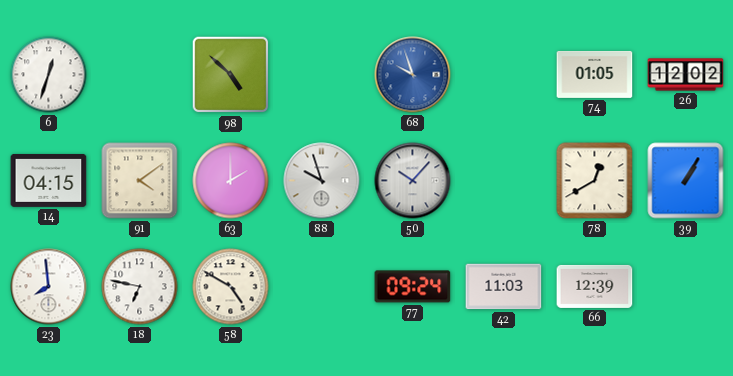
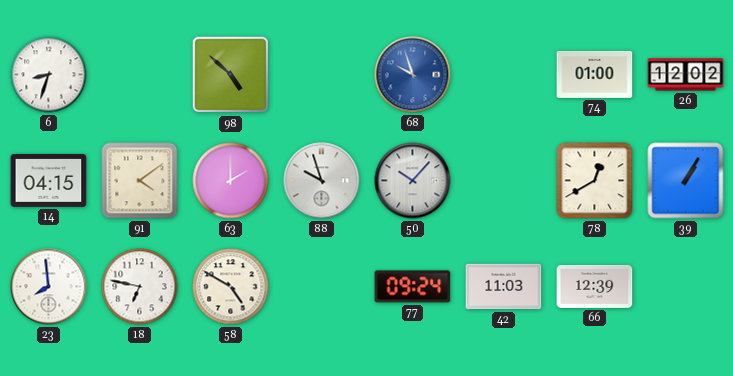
6: 12:33 -> 8:33 (49, 75)
74: 01:05 -> 01:00 (595, 74)
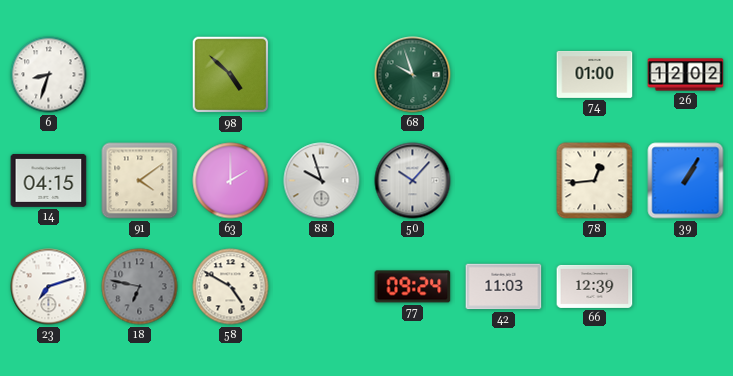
68 dial: blue -> green (413, 75)
78: 12:40 -> 12:44 (595, 181)
23: 7:59 -> 7:12 (49, 287)
18 dial: white -> grey (140, 287)
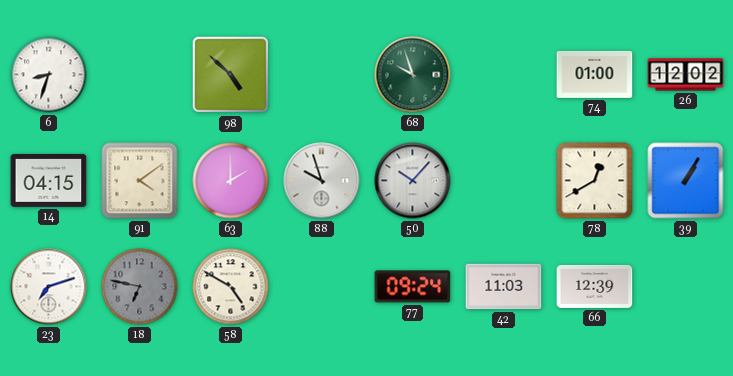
78: 12:44 -> 12:40 (595, 181)
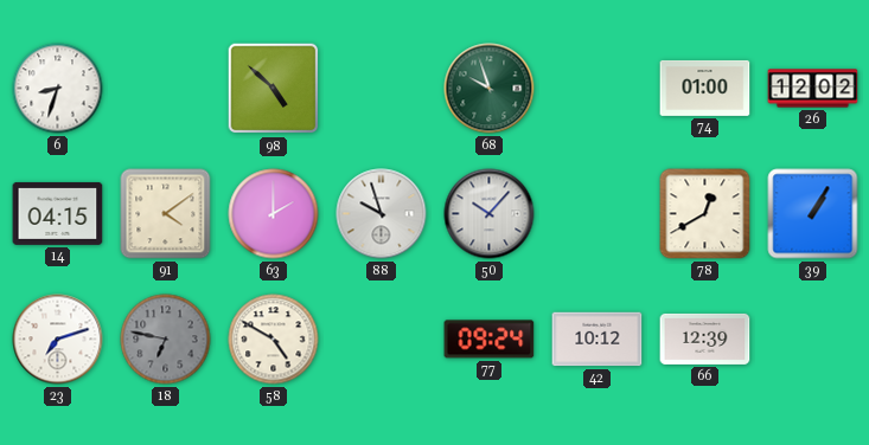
42: 11:03 -> 10:12 (598, 340)
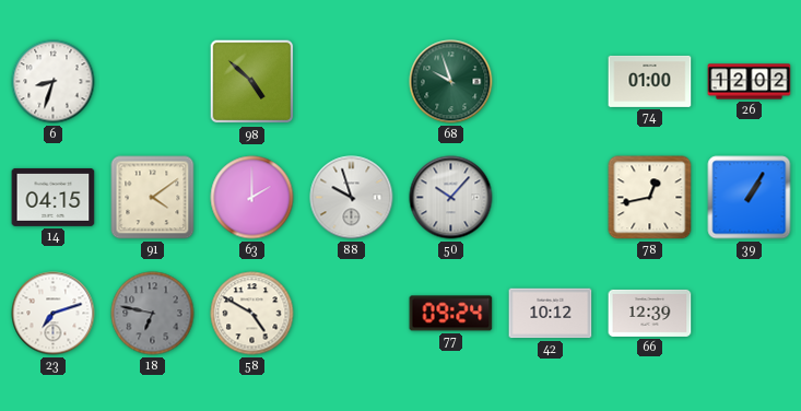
78: 12:40 -> 12:43 (650, 198)
